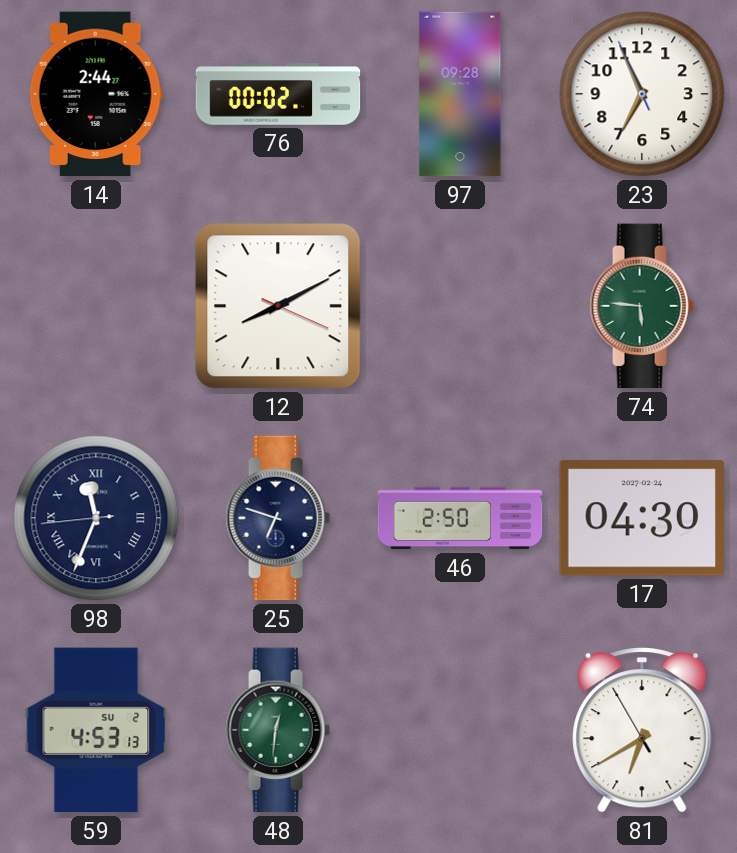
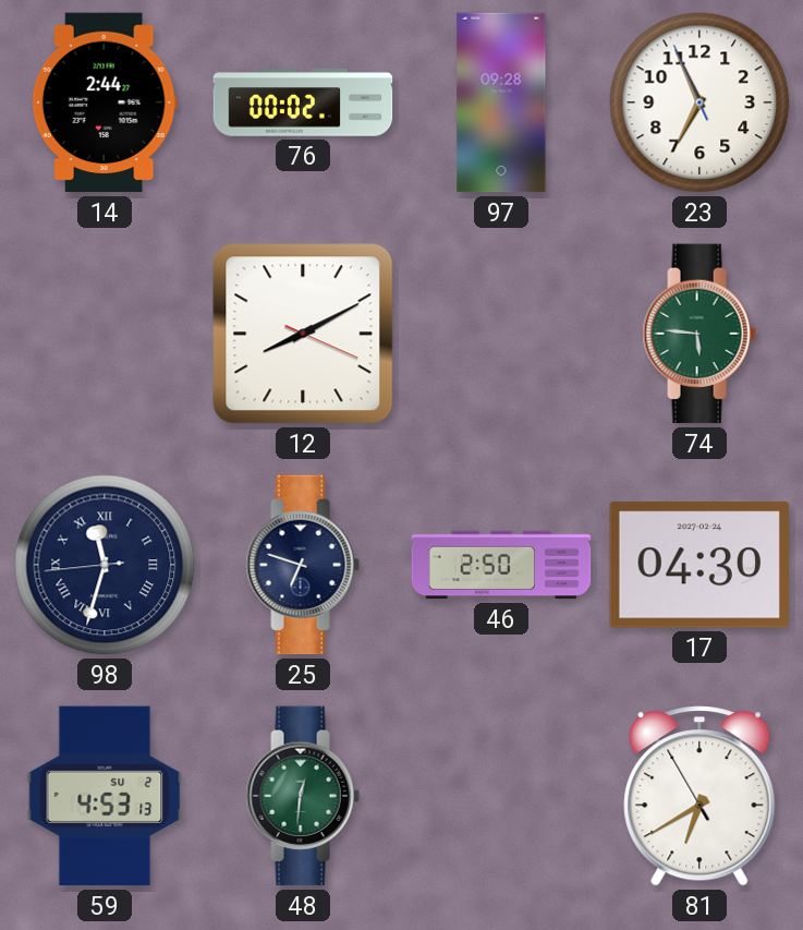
98: 11:33 -> 11:32 (105, 565)
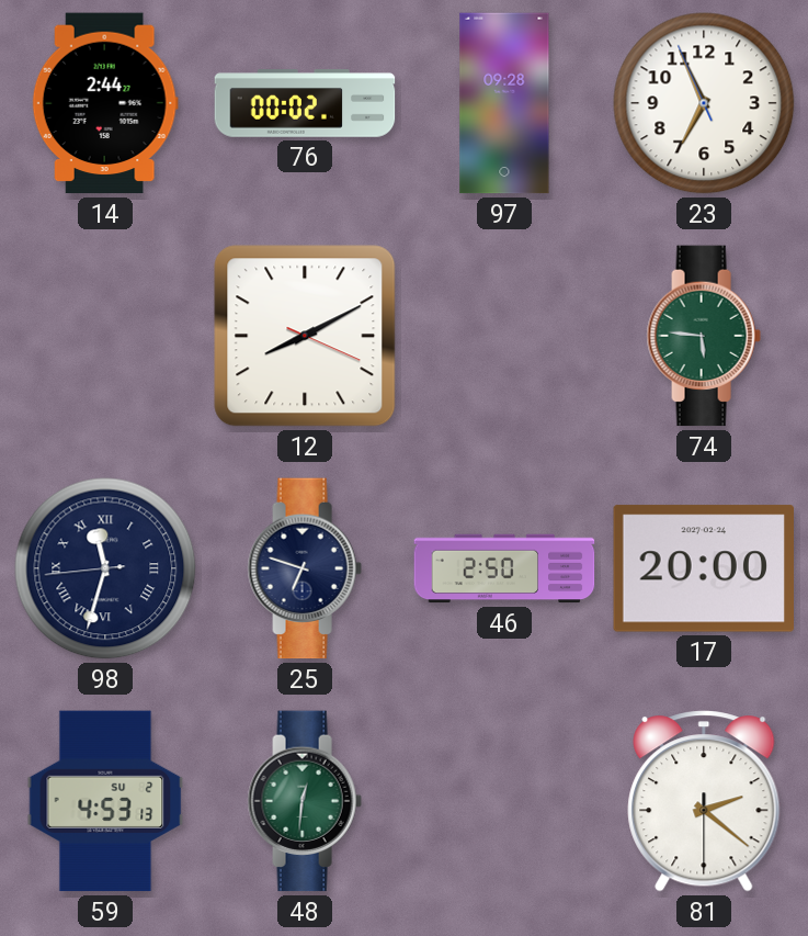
17: 04:30 -> 20:00 (703, 568)
81: 6:39 -> 2:21 (704, 801)
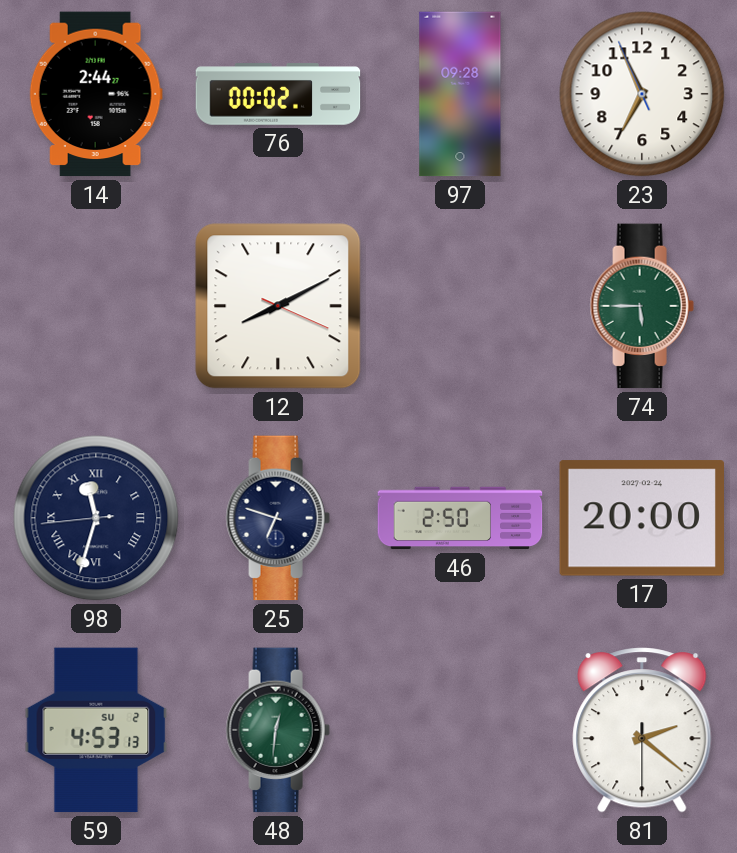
74: 5:46 -> 5:45 (642, 306)
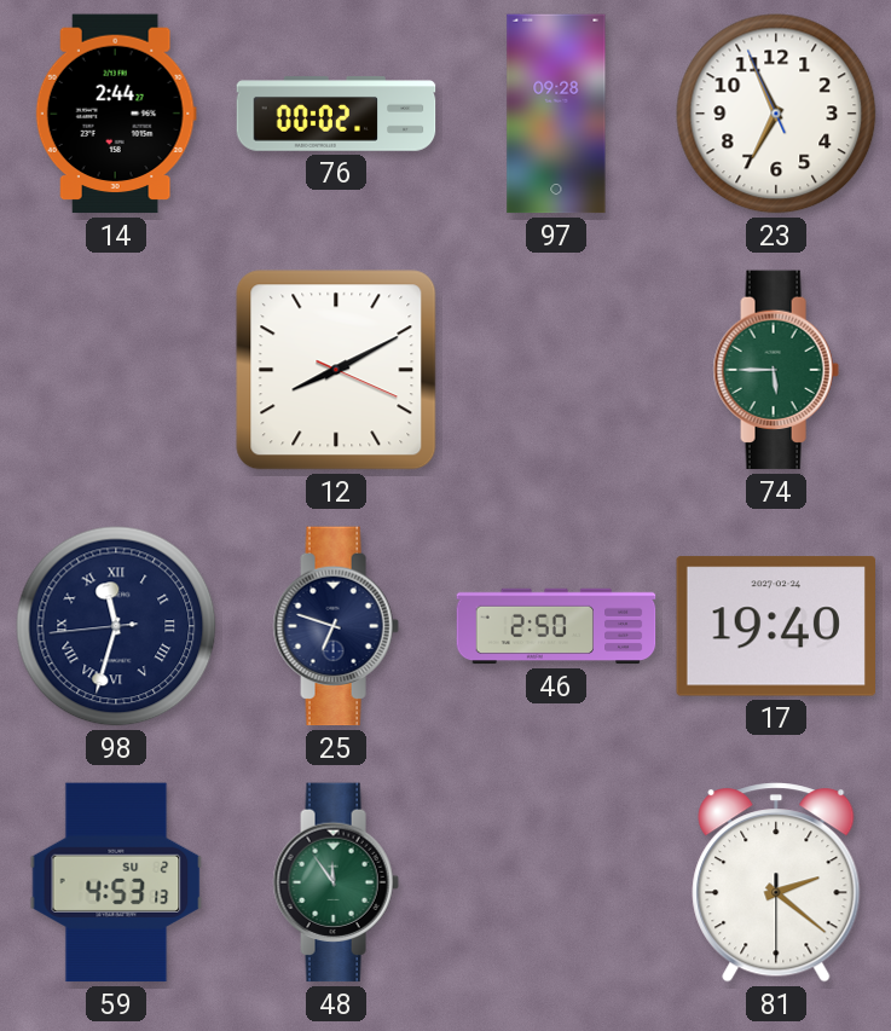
17: 20:00 -> 19:40 (775, 626)
48: 12:31 -> 11:54 (336, 882)
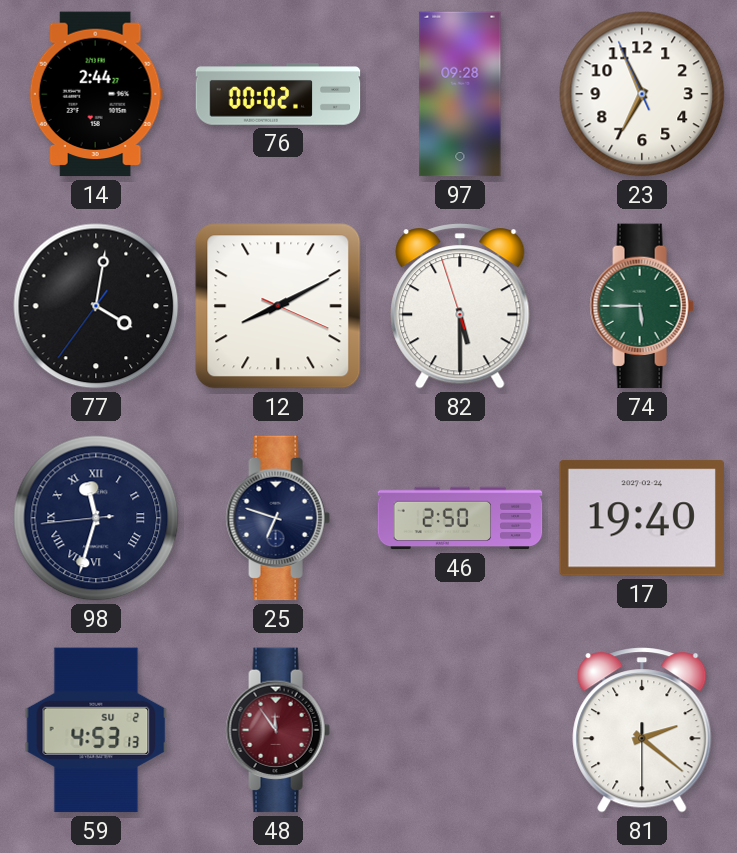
77: none -> 4:01 (96, 306)
82: none -> 5:29 (460, 306)
48 dial: green -> burgundy (278, 730)
